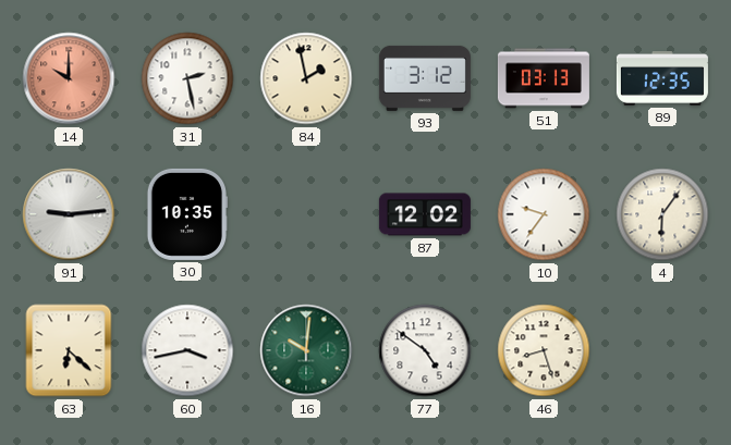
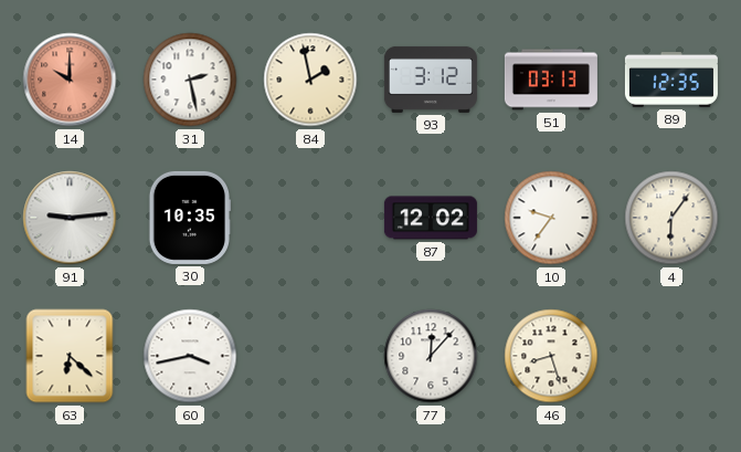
16: 10:01 -> none (306, 350)
77: 4:51 -> 12:07 (431, 356)
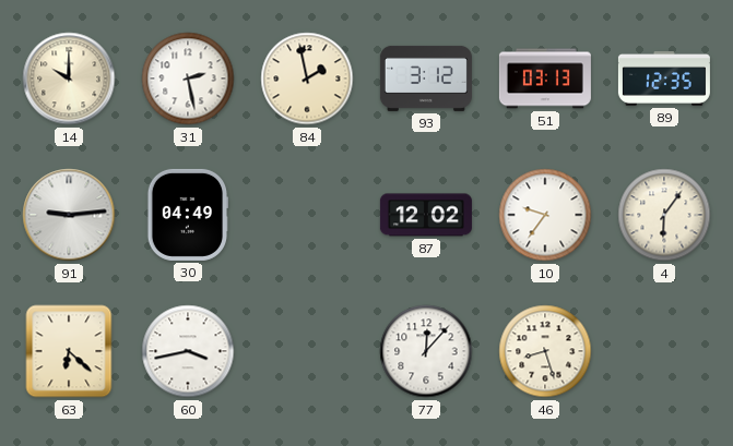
14 dial: salmon -> cream (69, 79)
30: 10:35 -> 04:49 (187, 215)
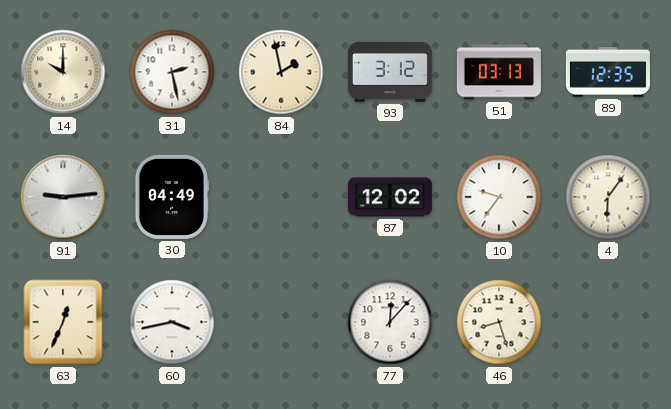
63: 6:22 -> 12:34 (63, 322)
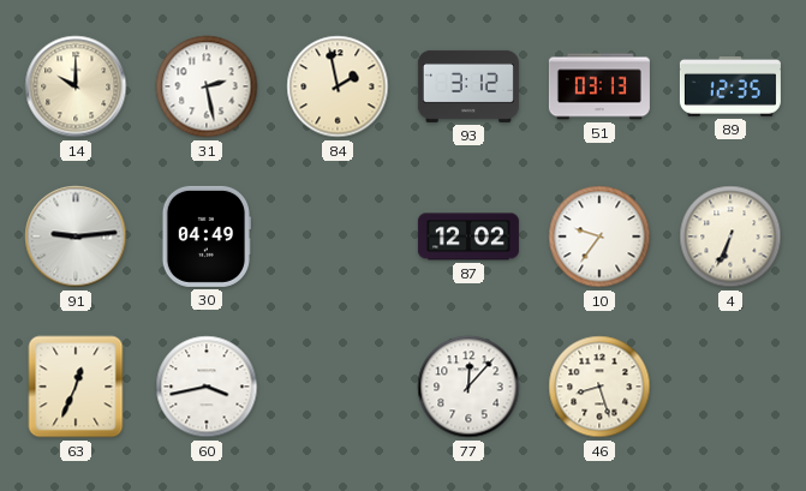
4: 6:06 -> 6:34 (730, 236)
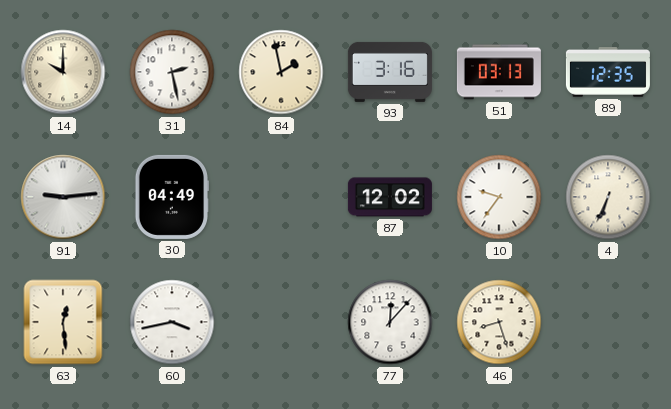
93: 3:12 -> 3:16 (390, 72)
63: 12:34 -> 12:29 (63, 322)
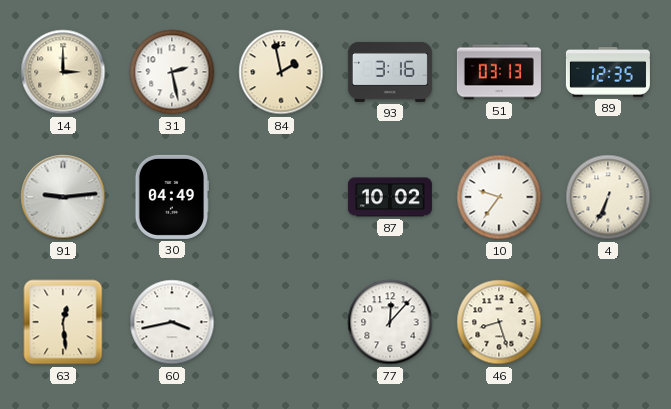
14: 10:00 -> 3:00 (63, 72)
87: 12:02 -> 10:02 (390, 197)
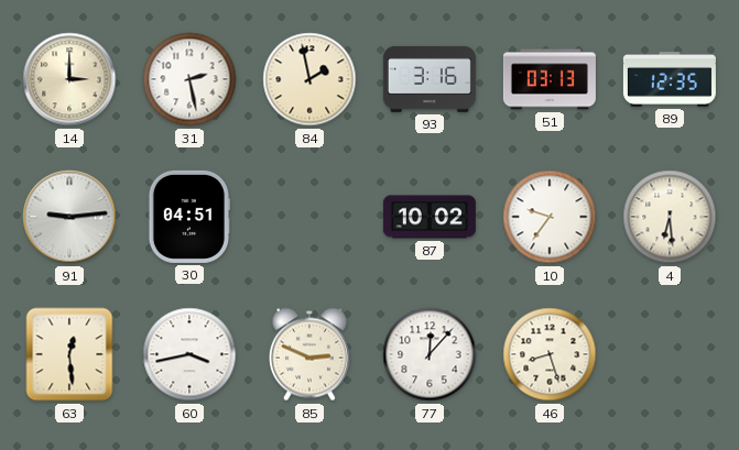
30: 04:49 -> 04:51 (188, 217)
4: 6:34 -> 6:29 (670, 217)
85: none -> 2:49 (309, 354)
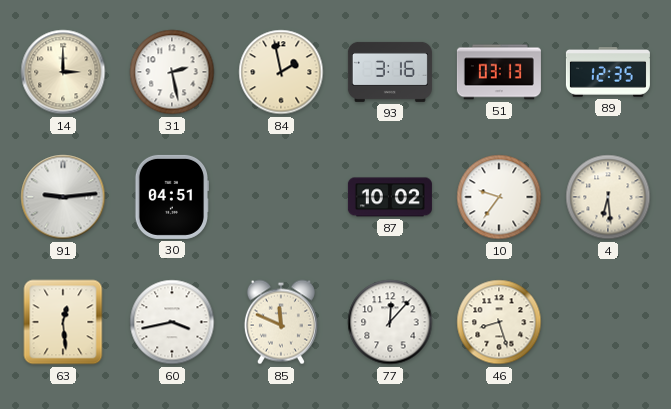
85: 2:49 -> 11:49 (281, 322)
